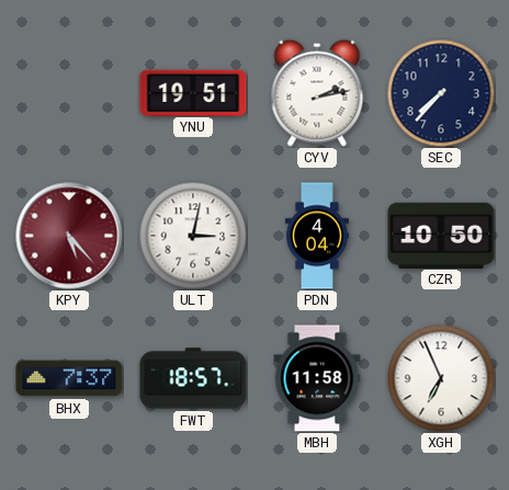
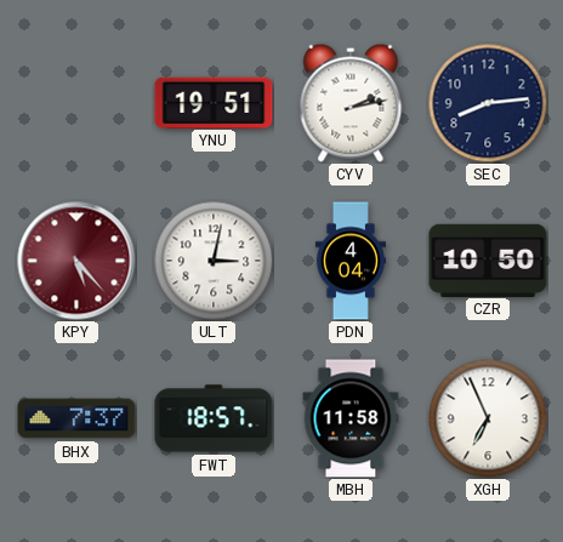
SEC: 7:37 -> 8:14 (488, 103)
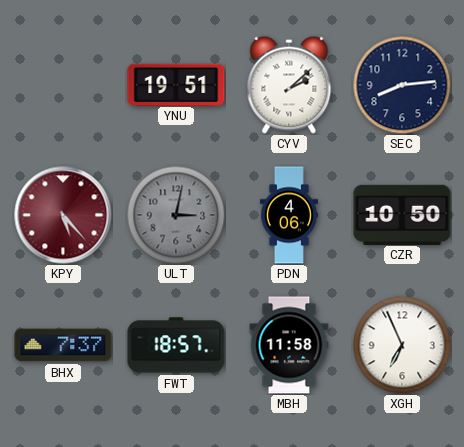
CYV: 2:13 -> 2:08 (289, 85)
ULT dial: white -> grey (176, 215)
PDN: 4:04 -> 4:06 (289, 215)
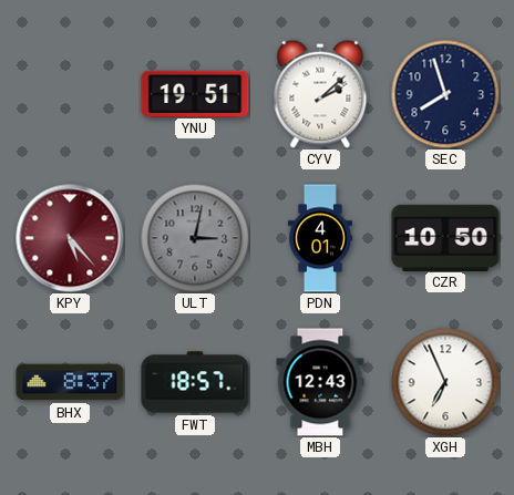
SEC: 8:14 -> 7:57 (445, 94)
PDN: 4:06 -> 4:01 (320, 238)
BHX: 7:37 -> 8:37 (70, 382)
MBH: 11:58 -> 12:43 (320, 382)
